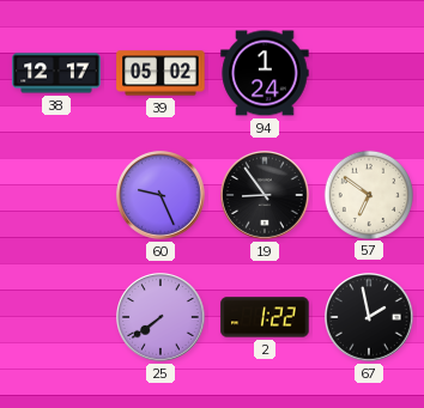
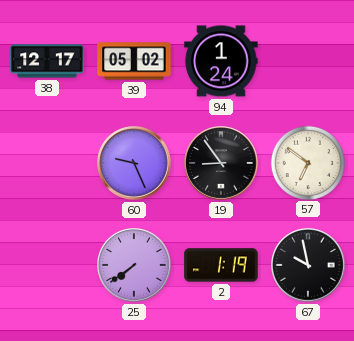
2: 1:22 -> 1:19 (221, 265)
67: 1:58 -> 9:58 (309, 266)
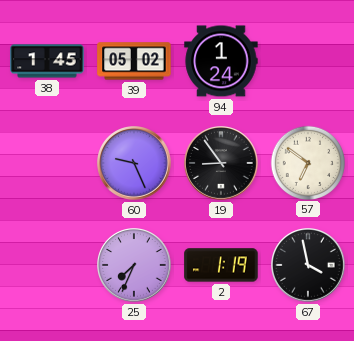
38: 12:17 -> 1:45 (47, 61)
25: 7:39 -> 7:34 (135, 266)
67: 9:58 -> 3:58 (309, 266)
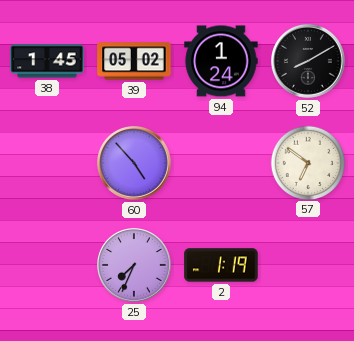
52: none -> 8:10 (309, 62)
60: 9:26 -> 4:53 (135, 164)
19: 8:54 -> none (222, 164)
67: 3:58 -> none (309, 266)
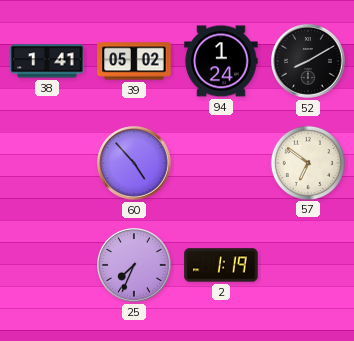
38: 1:45 -> 1:41 (47, 61)
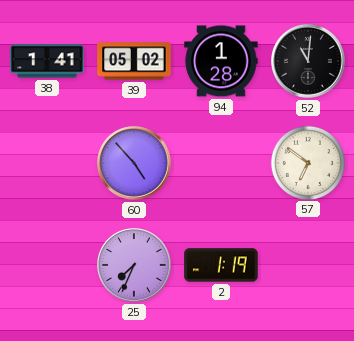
94: 1:24 -> 1:28 (221, 61)
52: 8:10 -> 11:01 (309, 62)
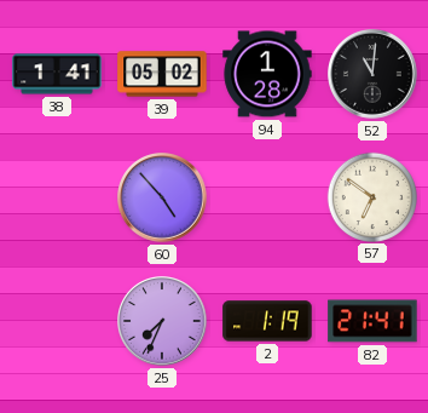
82: none -> 21:41 (372, 321)
